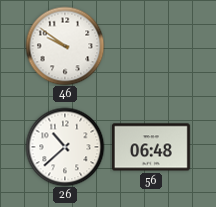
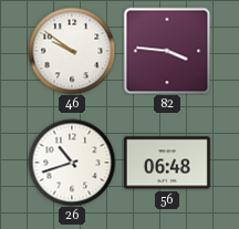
82: none -> 3:46 (167, 51)
26: 10:38 -> 10:42 (72, 163)
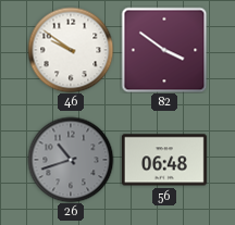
82: 3:46 -> 3:51 (164, 50)
26 dial: white -> grey (71, 160)
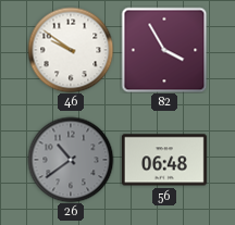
82: 3:51 -> 3:55 (164, 50)
26: 10:42 -> 10:39 (71, 160)
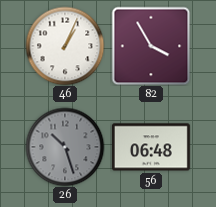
46: 9:51 -> 1:04 (65, 46)
26: 10:39 -> 10:27 (65, 147)
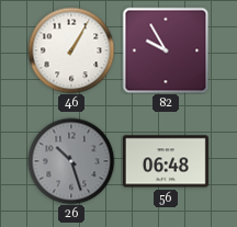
46: 1:04 -> 1:05 (71, 50)
82: 3:55 -> 9:55 (166, 50)
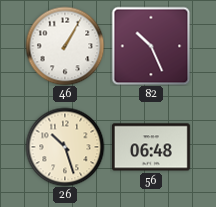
82: 9:55 -> 10:26 (151, 46)
26 dial: grey -> cream (65, 147)
